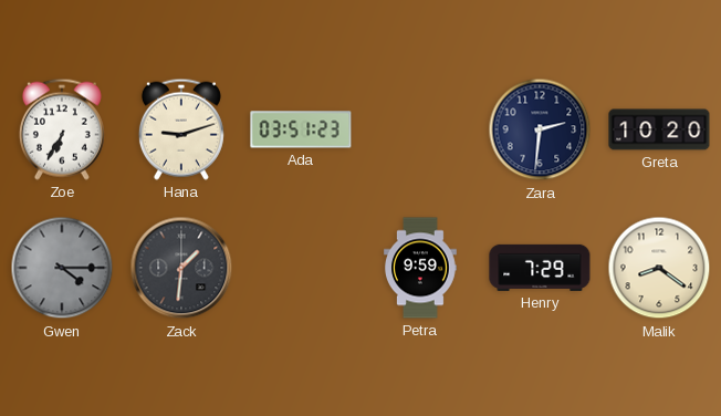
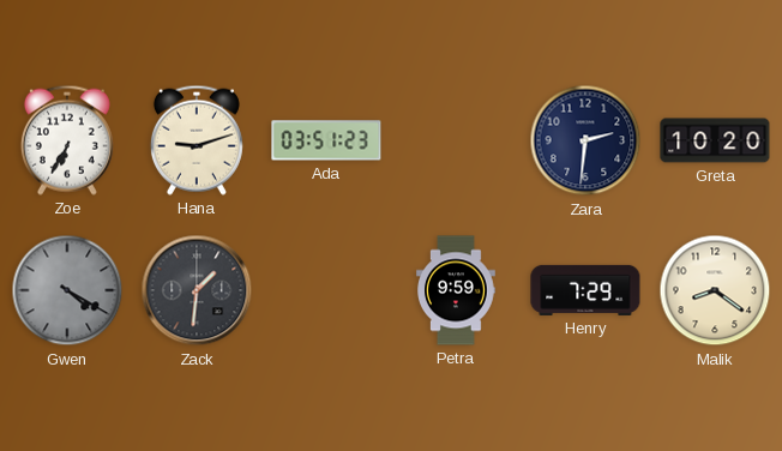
Gwen: 4:15 -> 4:20 (67, 290)
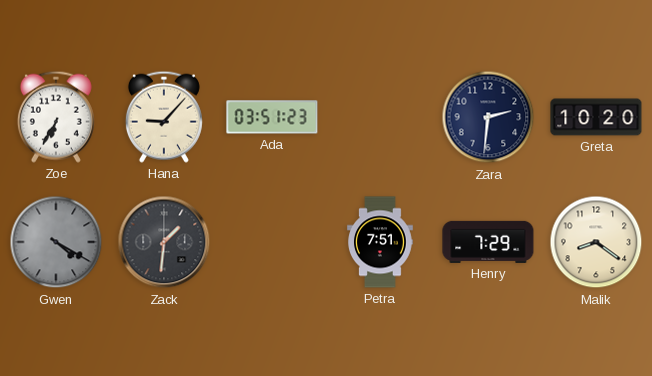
Hana: 9:12 -> 9:07 (164, 117)
Petra: 9:59 -> 7:51 (381, 242)
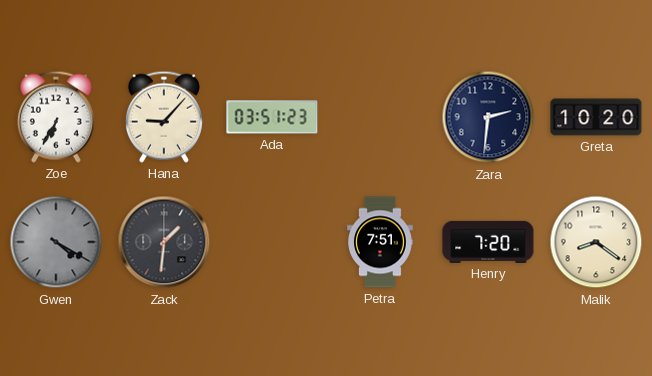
Henry: 7:29 -> 7:20 (488, 242)
